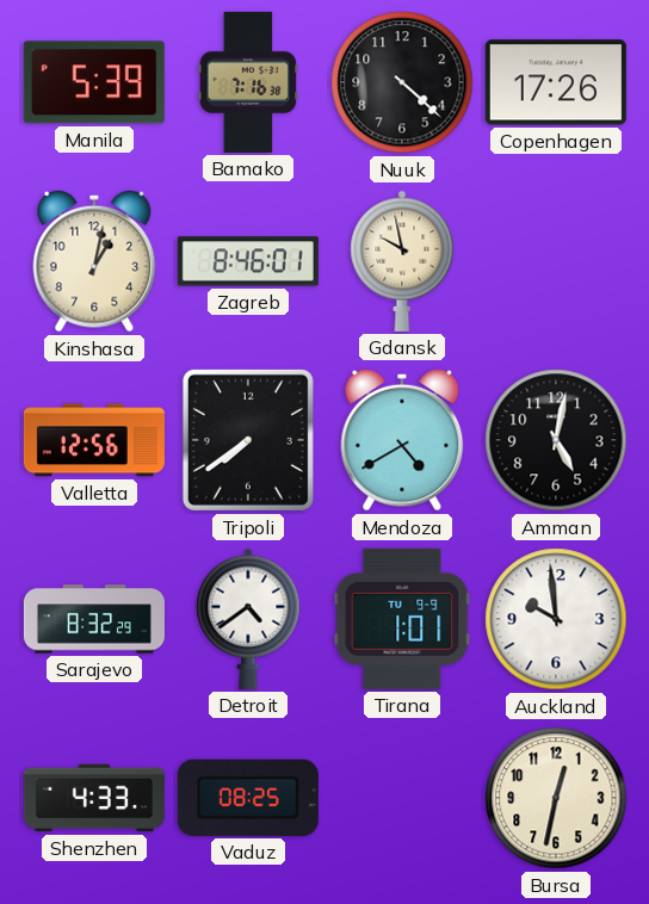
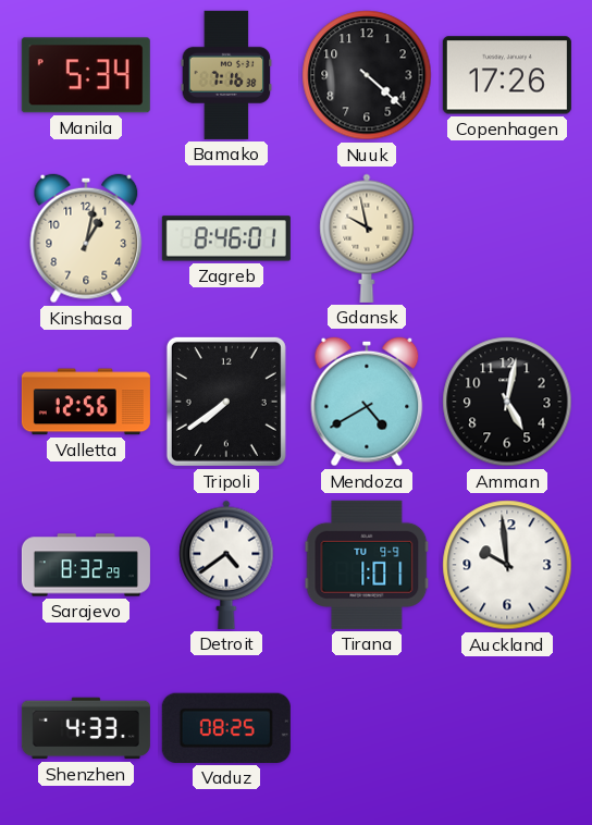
Manila: 5:39 -> 5:34 (86, 75)
Bursa: 12:32 -> none (556, 798)
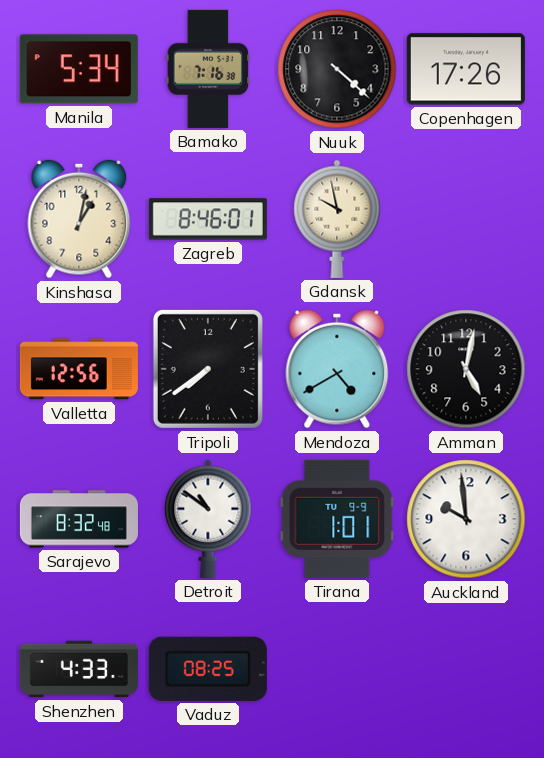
Sarajevo: 8:32:29 -> 8:32:48 (79, 519)
Detroit: 4:39 -> 10:51 (208, 519)
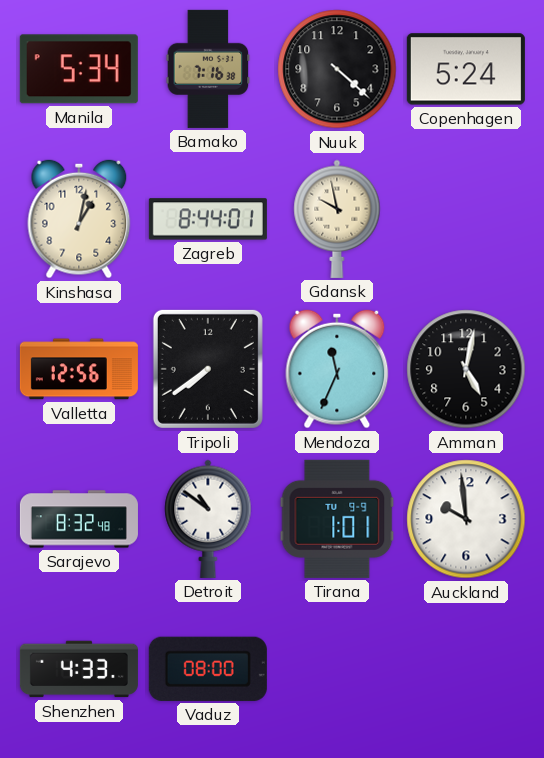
Copenhagen: 17:26 -> 5:24 (466, 69)
Zagreb: 8:46 -> 8:44 (208, 219)
Mendoza: 4:40 -> 11:34 (337, 369)
Vaduz: 08:25 -> 08:00 (208, 669)
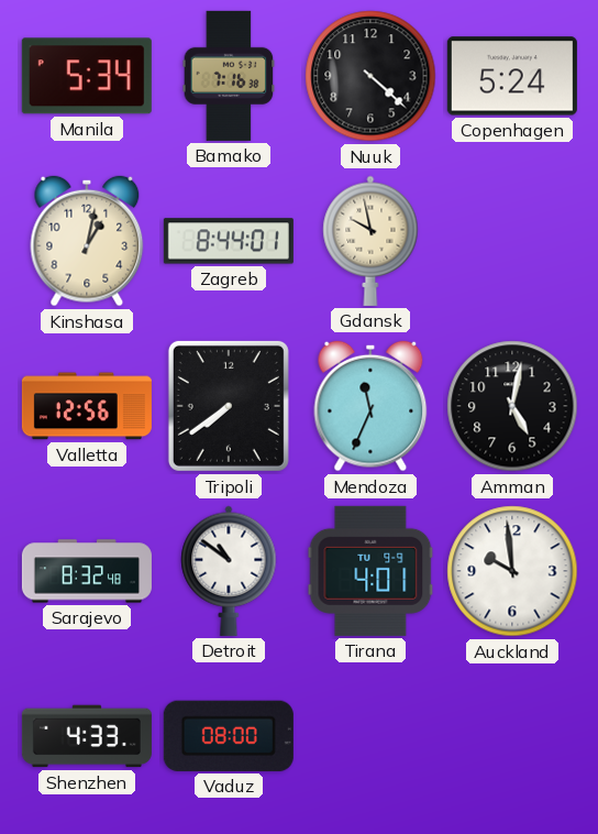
Tirana: 1:01 -> 4:01 (370, 571)
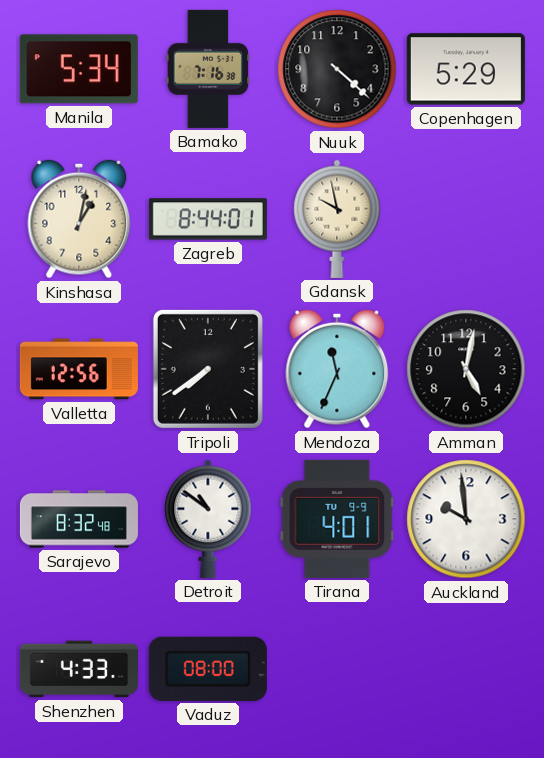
Copenhagen: 5:24 -> 5:29 (466, 69)
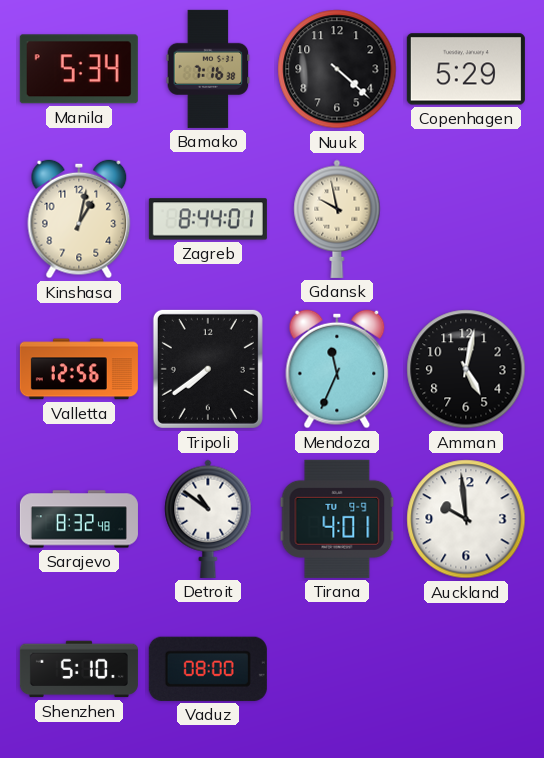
Shenzhen: 4:33 -> 5:10 (79, 669)
